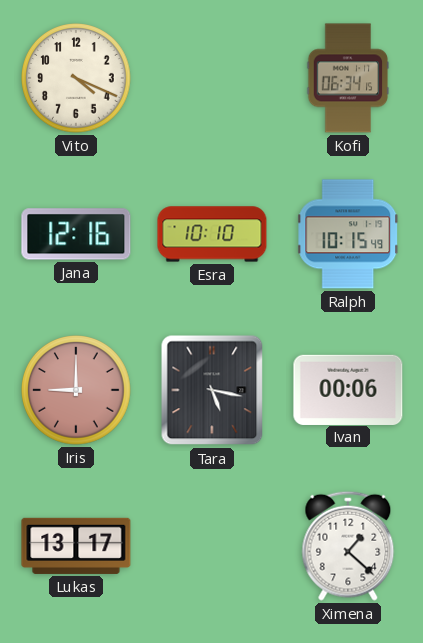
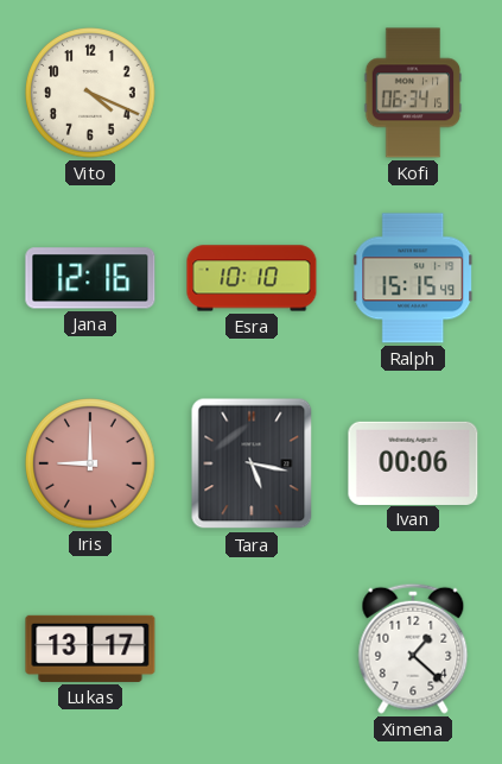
Ralph: 10:15 -> 15:15 (414, 278)
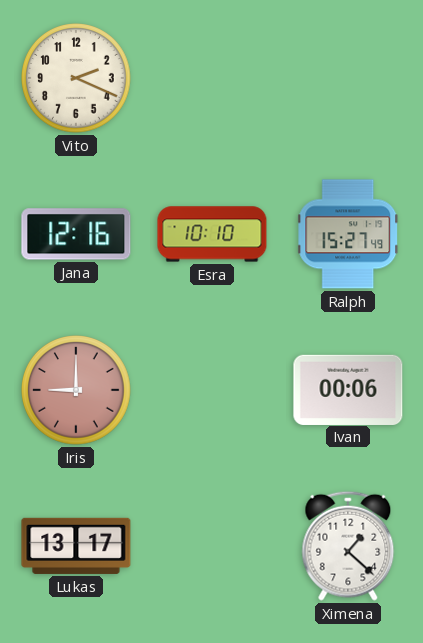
Vito: 4:19 -> 2:19 (76, 78)
Kofi: 06:34 -> none (413, 93)
Ralph: 15:15 -> 15:27 (349, 234)
Tara: 5:17 -> none (252, 463)
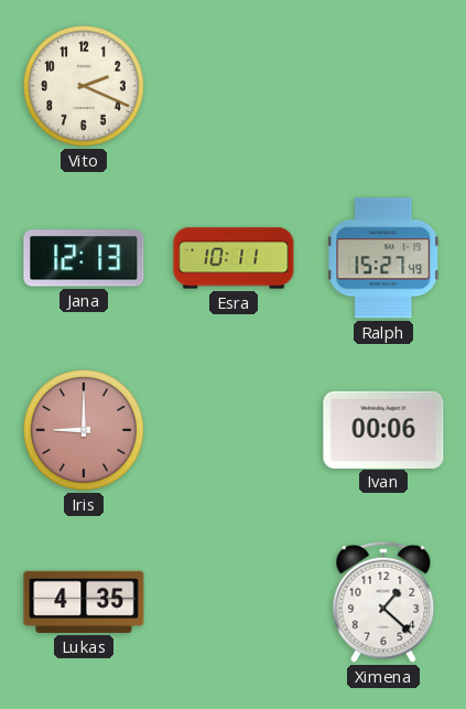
Jana: 12:16 -> 12:13 (84, 258)
Esra: 10:10 -> 10:11 (234, 258)
Lukas: 13:17 -> 4:35 (84, 602)
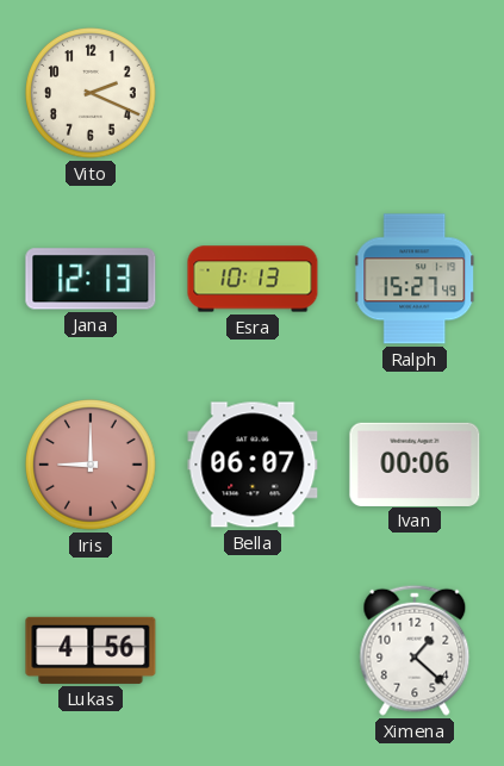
Esra: 10:11 -> 10:13 (253, 279)
Bella: none -> 06:07 (253, 465)
Lukas: 4:35 -> 4:56 (91, 650)
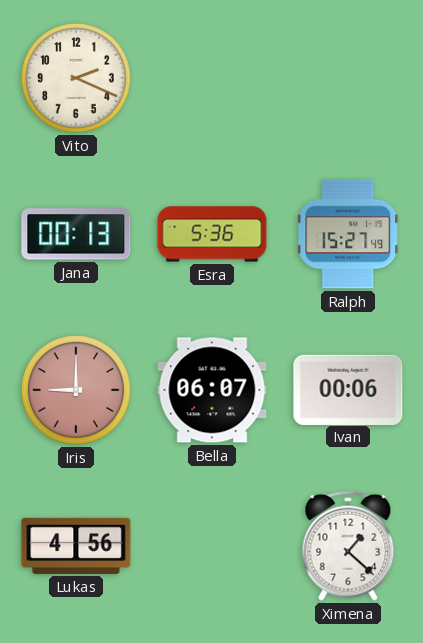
Jana: 12:13 -> 00:13 (76, 234)
Esra: 10:13 -> 5:36 (212, 234)
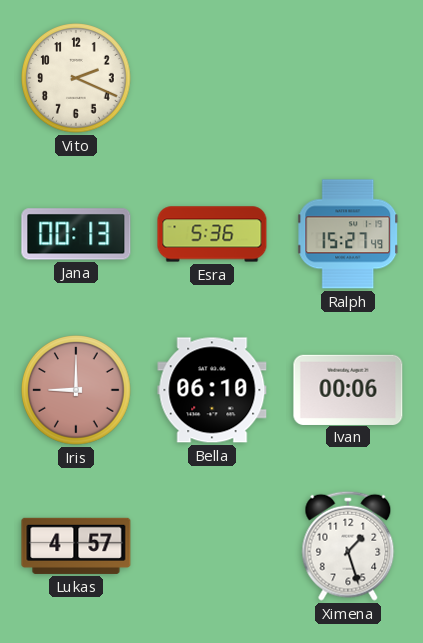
Bella: 06:07 -> 06:10 (212, 390)
Lukas: 4:56 -> 4:57 (76, 546)
Ximena: 1:22 -> 1:27 (348, 546)
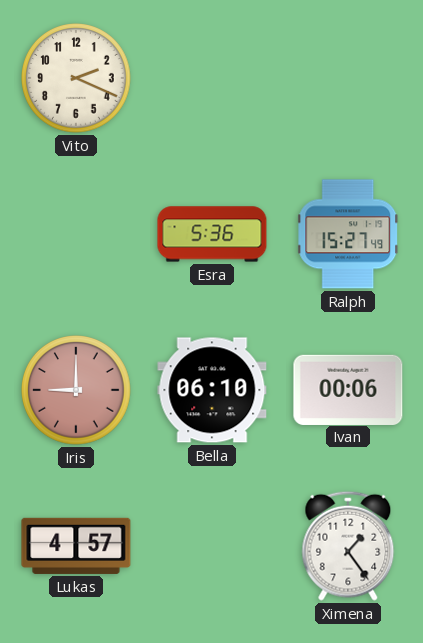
Jana: 00:13 -> none (76, 234)
Ximena: 1:27 -> 1:24 (348, 546)
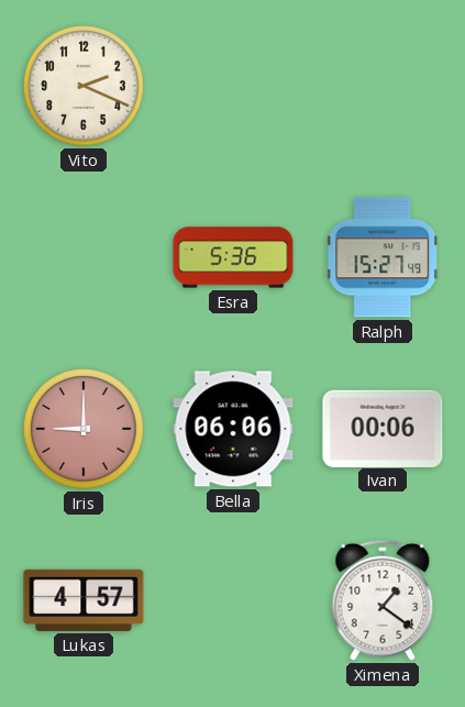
Bella: 06:10 -> 06:06 (233, 429)
Ximena: 1:24 -> 1:21 (383, 600)
